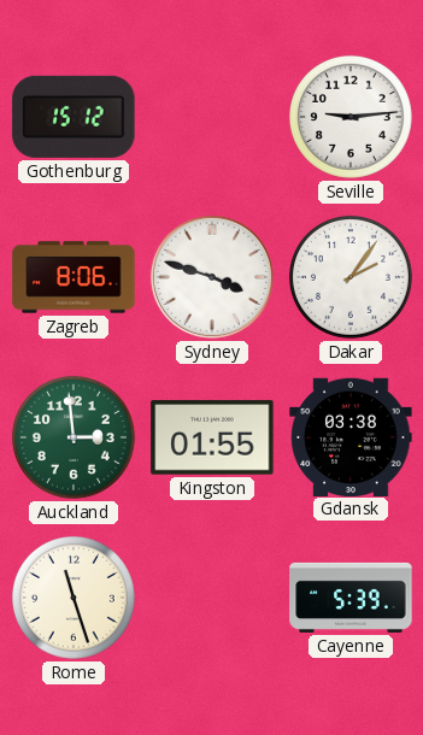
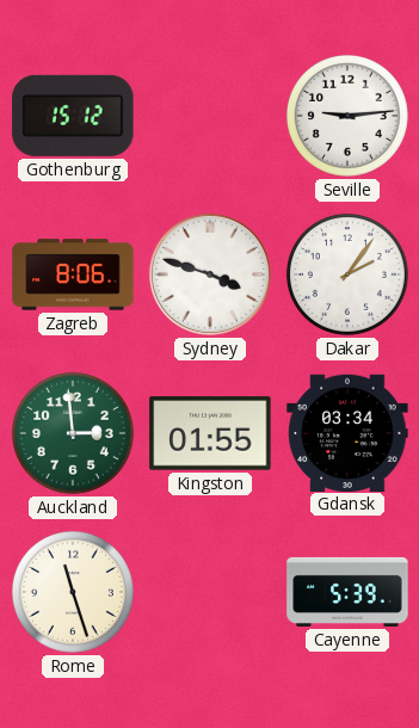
Gdansk: 03:38 -> 03:34 (347, 432)
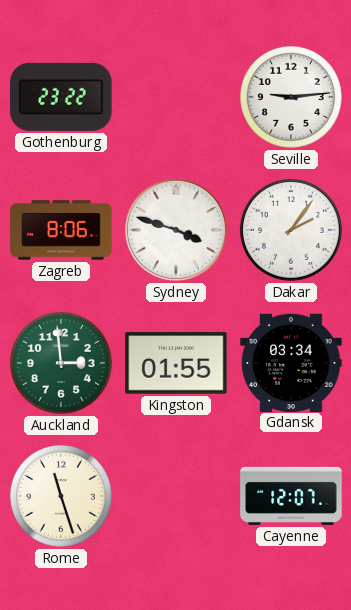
Gothenburg: 15:12 -> 23:22 (61, 97)
Cayenne: 5:39 -> 12:07 (291, 496)
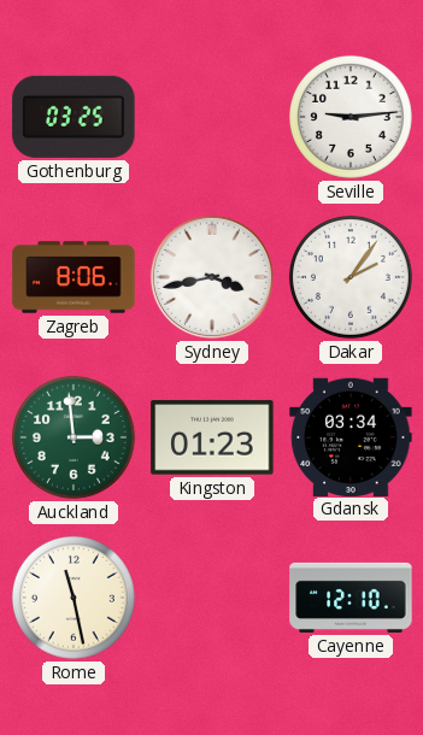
Gothenburg: 23:22 -> 03:25 (74, 117)
Sydney: 3:48 -> 3:43 (212, 277)
Kingston: 01:55 -> 01:23 (212, 437)
Rome: 11:27 -> 11:28 (74, 598)
Cayenne: 12:07 -> 12:10 (351, 598)
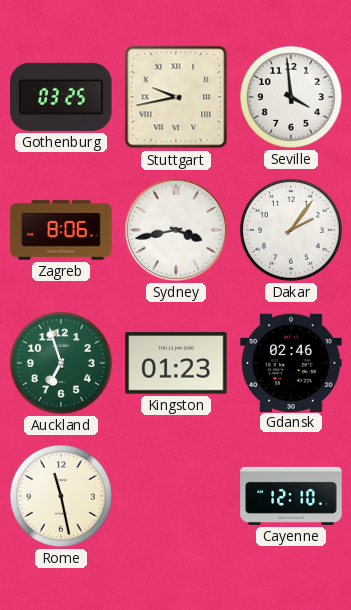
Stuttgart: none -> 9:43 (176, 97)
Seville: 9:14 -> 3:59 (291, 97)
Auckland: 2:59 -> 6:57 (61, 363)
Gdansk: 03:34 -> 02:46 (291, 362)
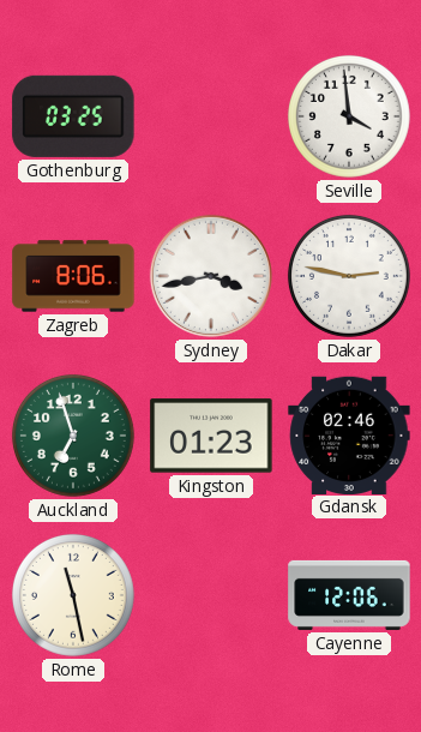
Stuttgart: 9:43 -> none (176, 97)
Dakar: 2:06 -> 2:47 (349, 276)
Cayenne: 12:10 -> 12:06 (349, 595)
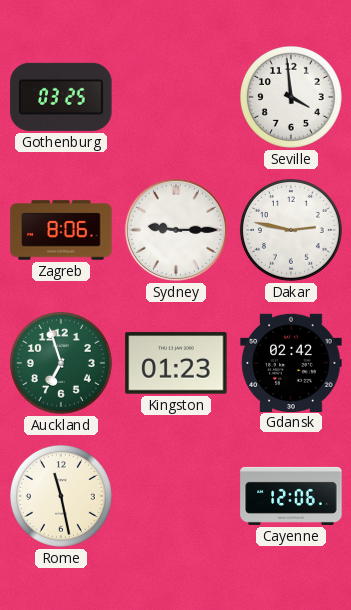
Sydney: 3:43 -> 9:15 (176, 230)
Gdansk: 02:46 -> 02:42 (291, 362)
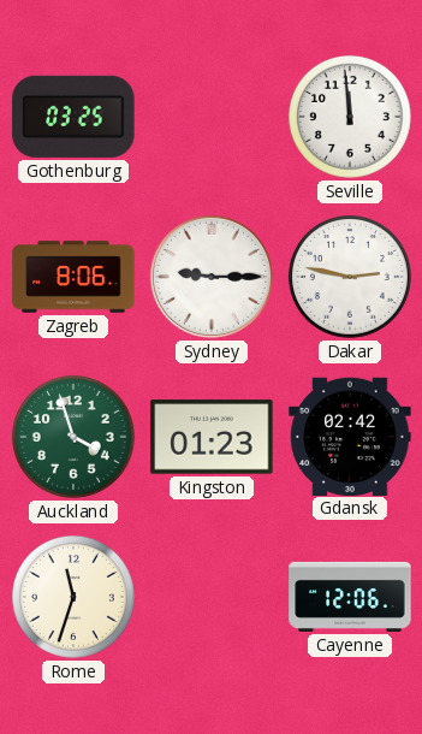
Seville: 3:59 -> 11:59 (350, 117)
Auckland: 6:57 -> 3:57 (73, 437)
Rome: 11:28 -> 11:33 (73, 597)
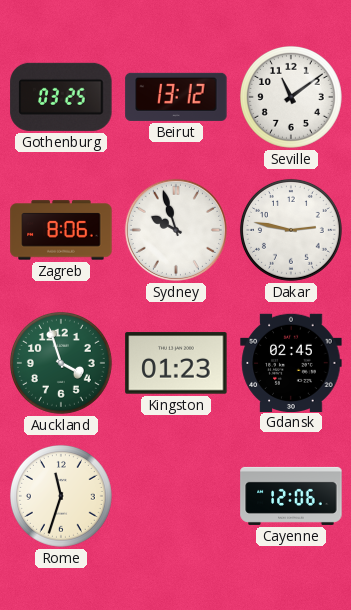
Beirut: none -> 13:12 (176, 97)
Seville: 11:59 -> 11:09 (291, 97)
Sydney: 9:15 -> 9:57 (176, 230)
Gdansk: 02:42 -> 02:45 (291, 362)
